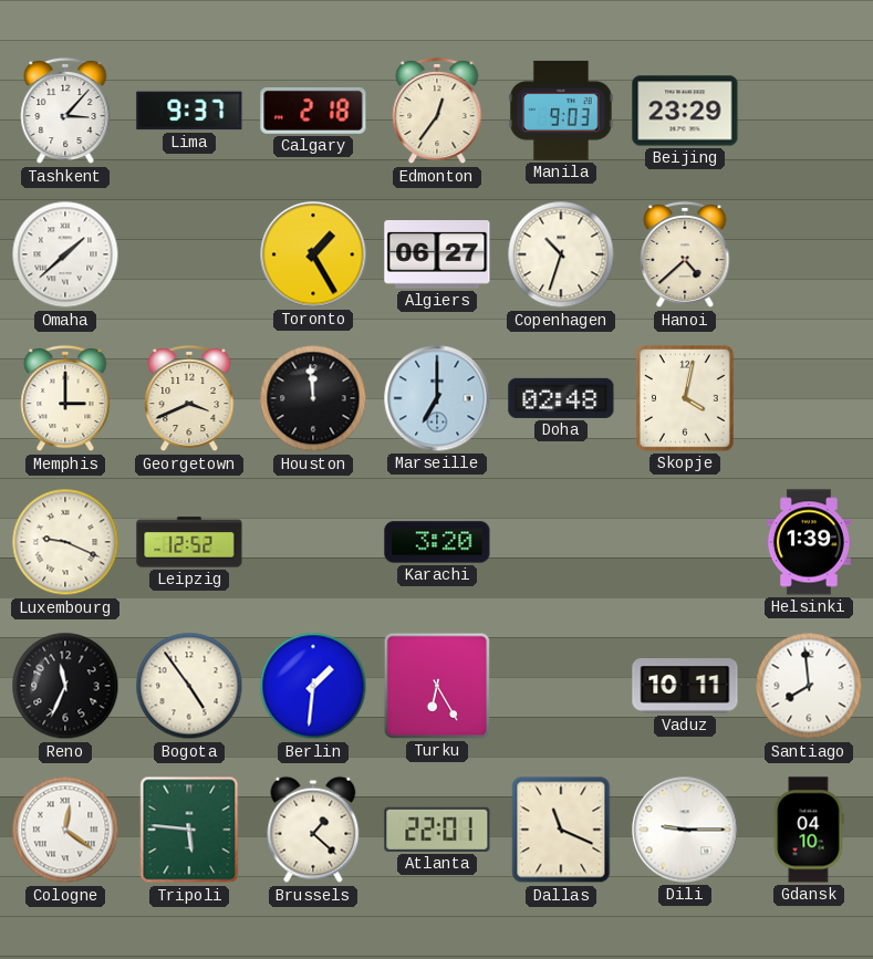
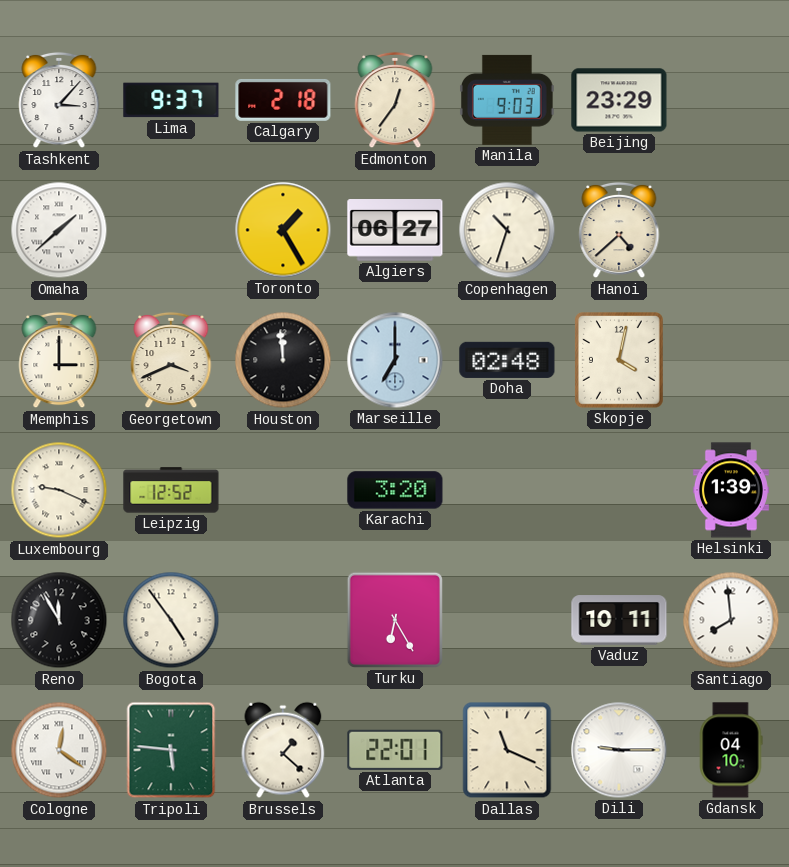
Reno: 11:34 -> 11:55 (59, 620)
Berlin: 1:31 -> none (313, 686)
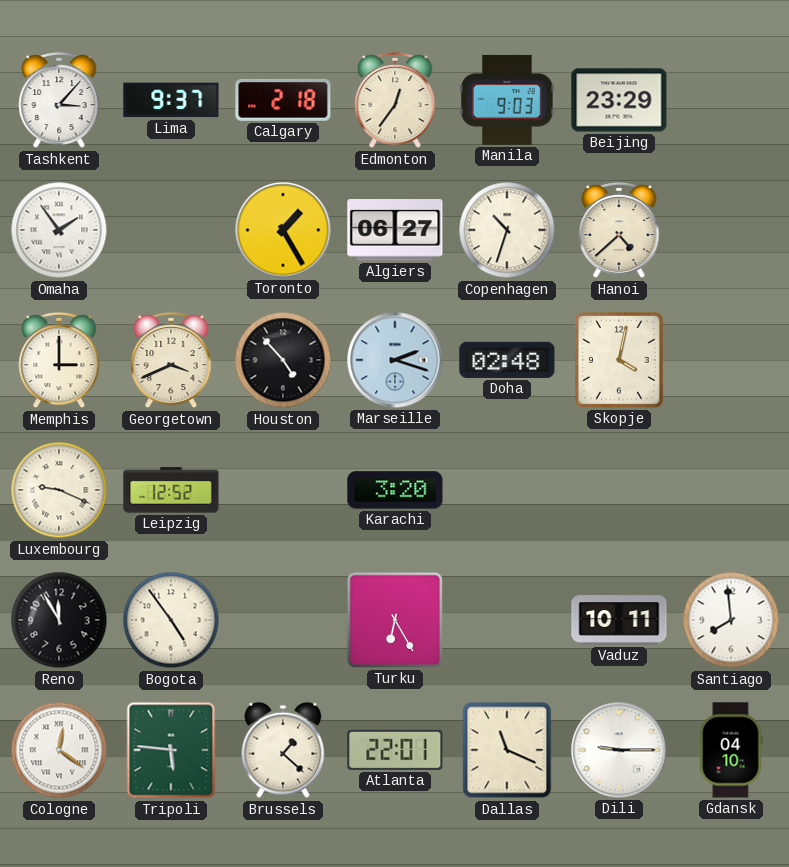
Omaha: 1:38 -> 1:54 (59, 230)
Houston: 11:59 -> 4:53 (283, 360)
Marseille: 7:00 -> 2:18 (395, 360)
Helsinki: 1:39 -> none (731, 490)
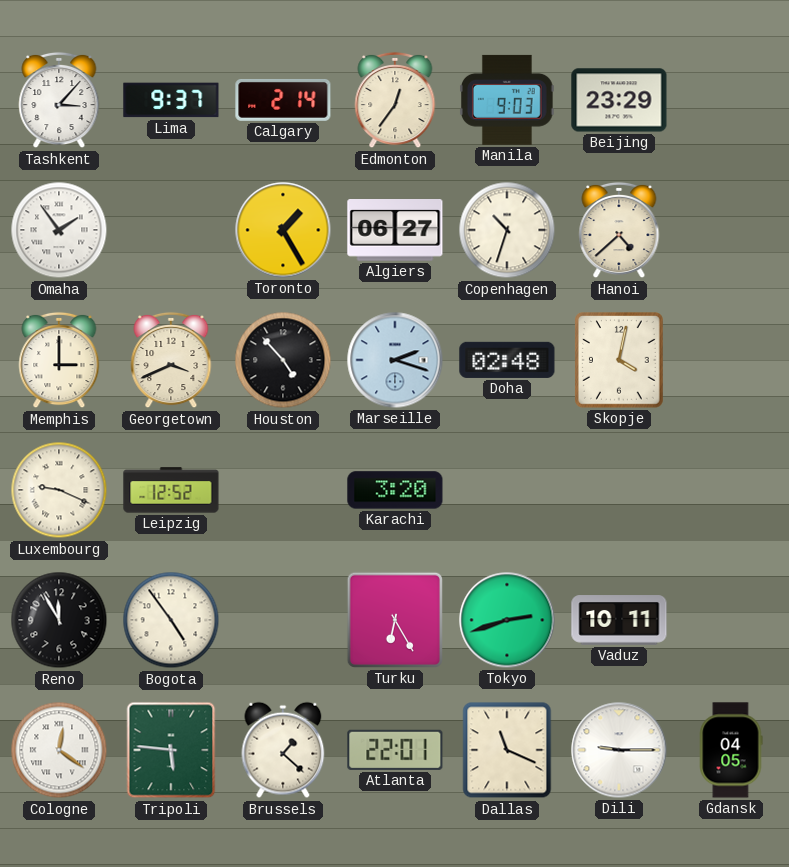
Calgary: 2:18 -> 2:14 (283, 100)
Tokyo: none -> 2:42 (507, 620)
Santiago: 7:59 -> none (731, 620)
Gdansk: 04:10 -> 04:05 (731, 750)
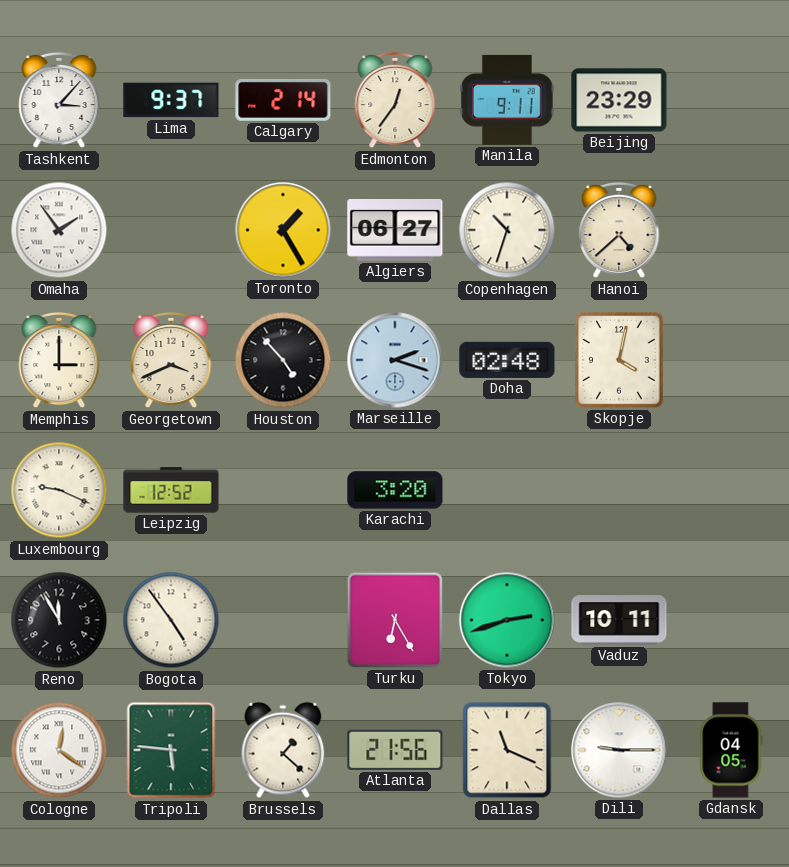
Manila: 9:03 -> 9:11 (508, 100)
Atlanta: 22:01 -> 21:56 (395, 750)
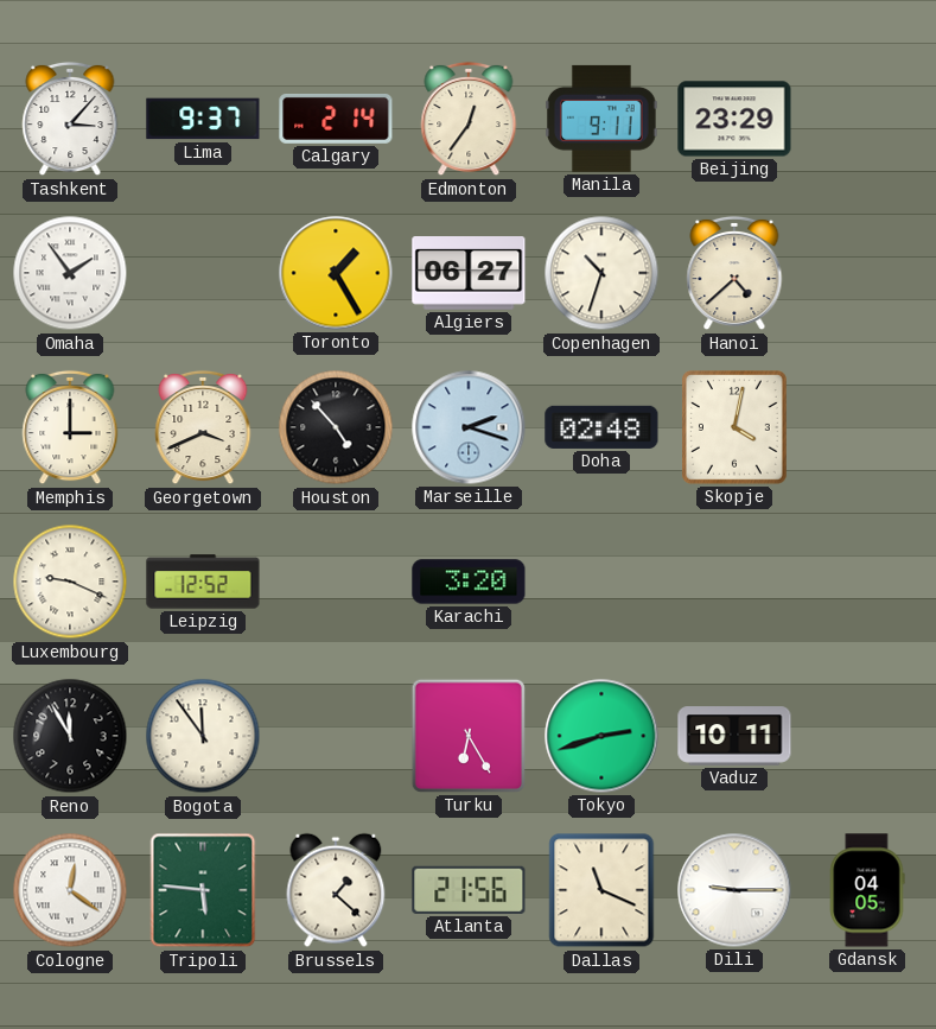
Bogota: 4:54 -> 11:54 (203, 736)
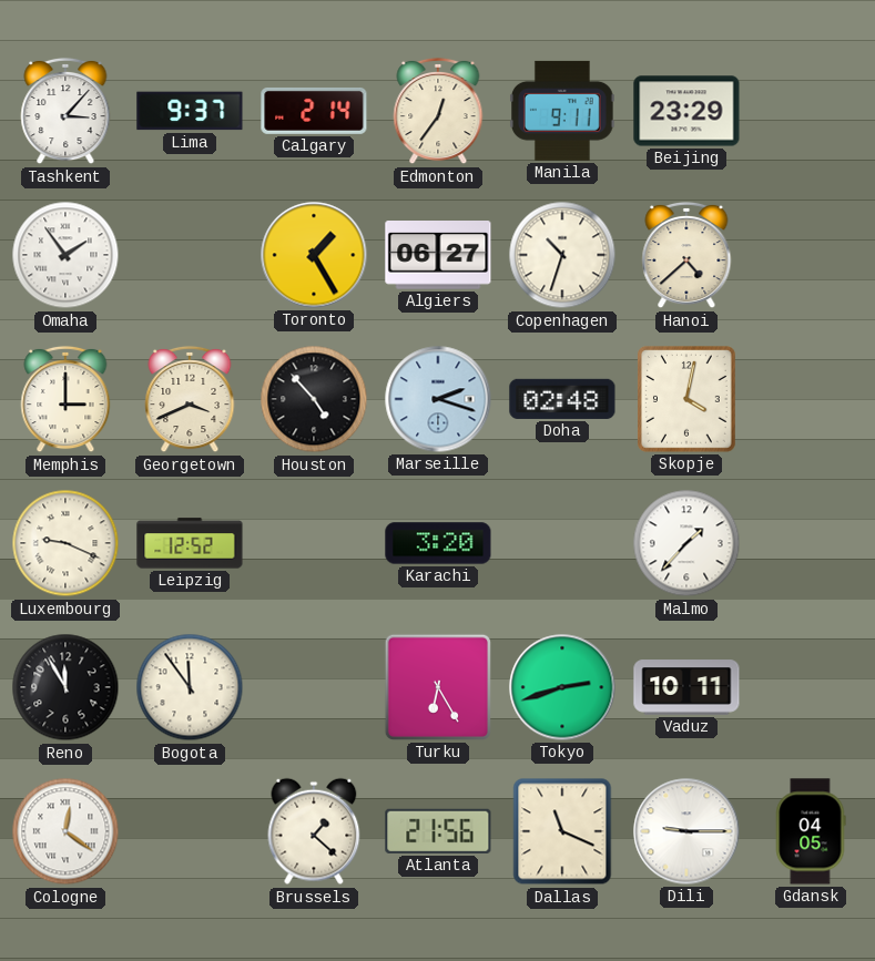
Malmo: none -> 1:37 (686, 543)
Tripoli: 5:46 -> none (203, 890)
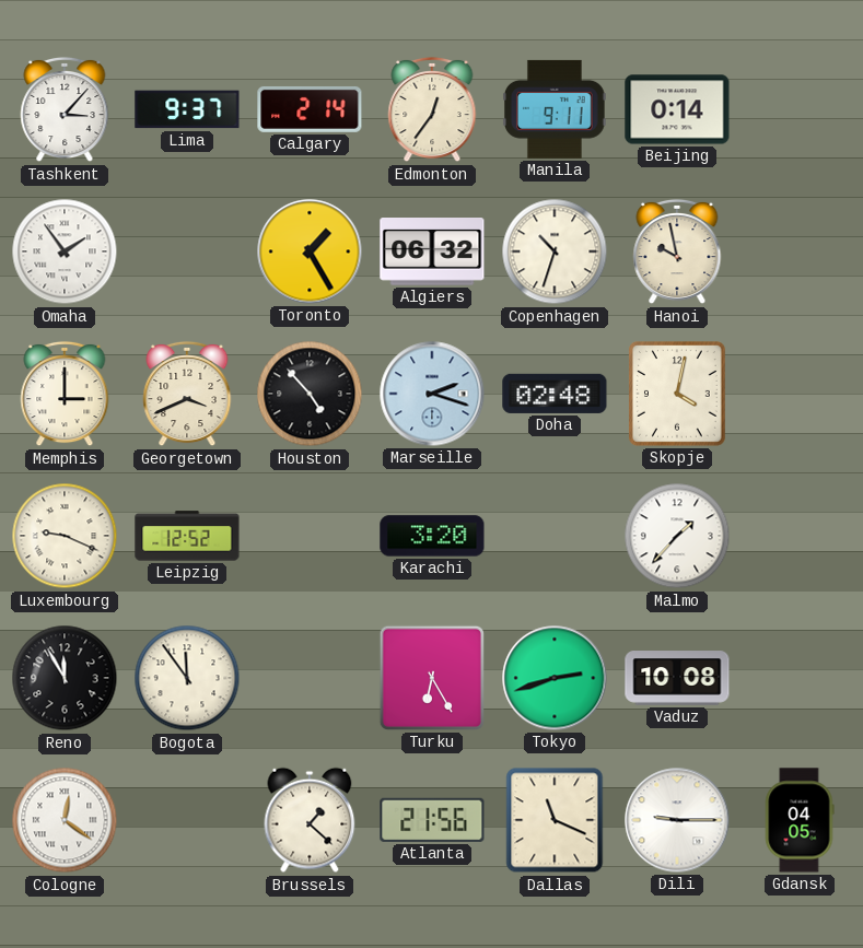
Beijing: 23:29 -> 0:14 (677, 109)
Algiers: 06:27 -> 06:32 (432, 253)
Hanoi: 4:38 -> 9:58 (677, 251)
Vaduz: 10:11 -> 10:08 (677, 678)
